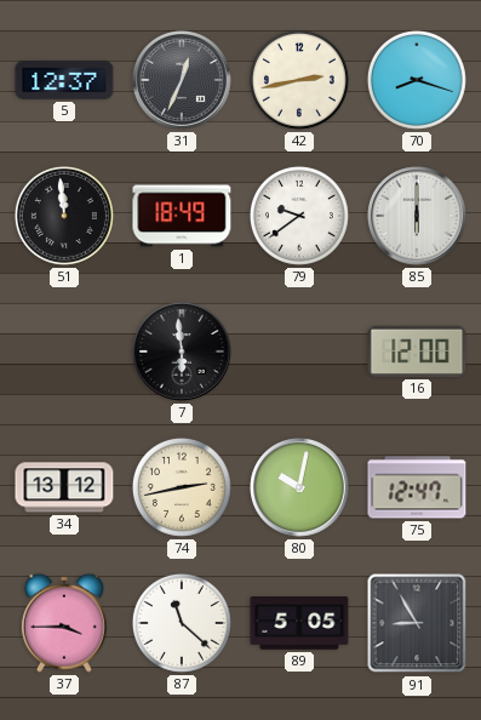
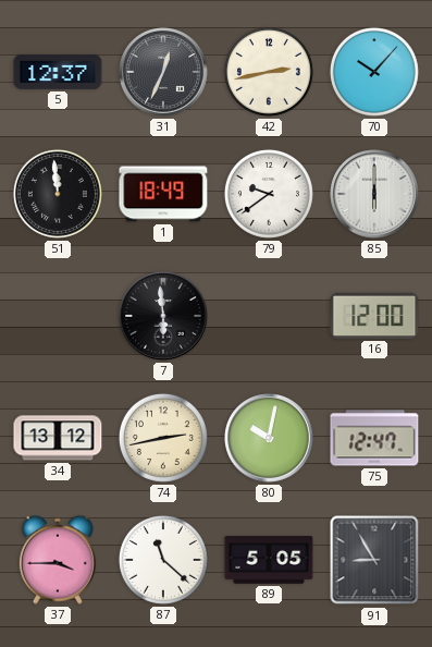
70: 8:18 -> 10:07 (374, 72)
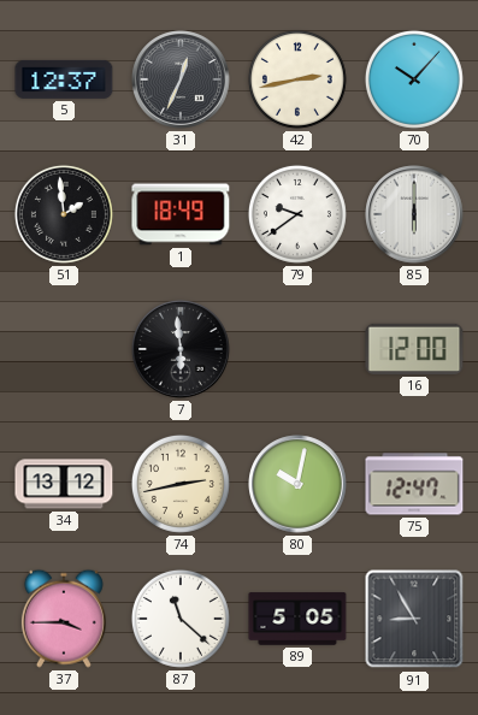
51: 11:59 -> 1:59 (64, 214)
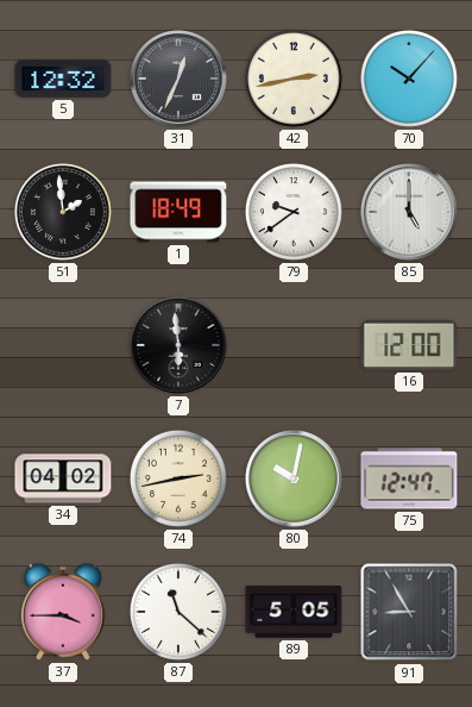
5: 12:37 -> 12:32 (63, 79)
85: 6:00 -> 5:00 (409, 212)
34: 13:12 -> 04:02 (63, 478)
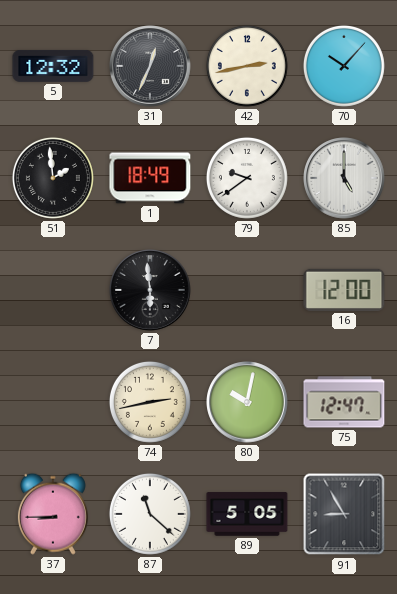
34: 04:02 -> none (63, 478)
37: 3:45 -> 8:45 (53, 514)
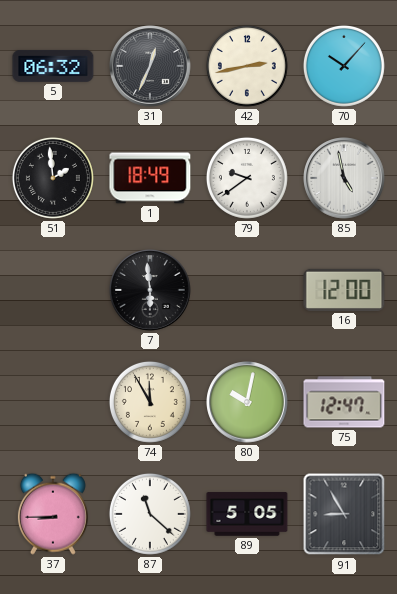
5: 12:32 -> 06:32 (53, 66)
85: 5:00 -> 4:58 (344, 178)
74: 2:43 -> 11:55 (150, 402)
